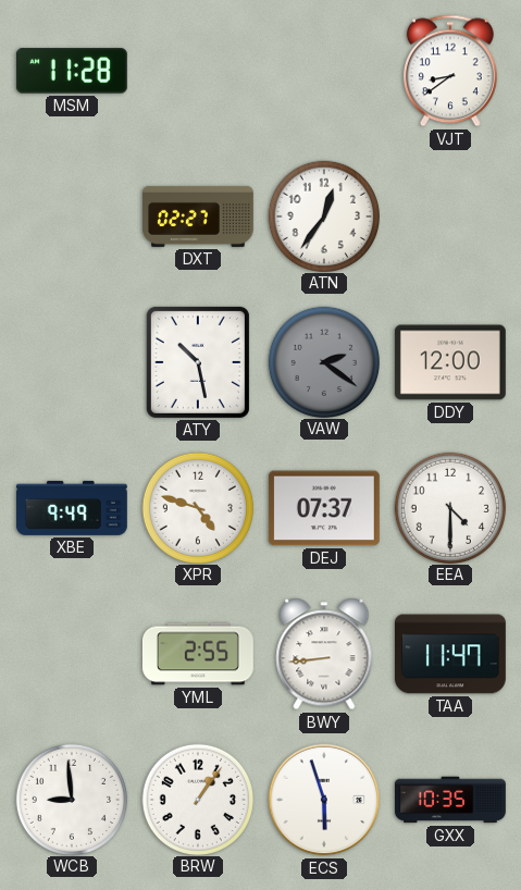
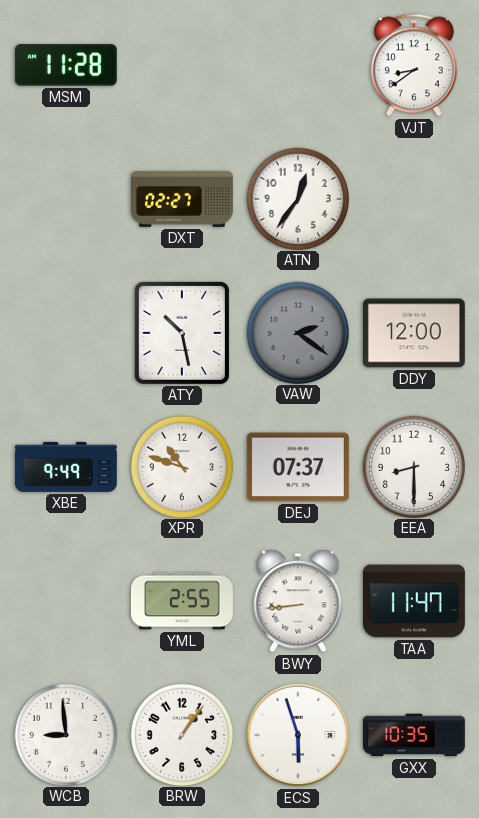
XPR: 4:48 -> 10:48 (181, 466)
EEA: 4:30 -> 8:30 (413, 466)
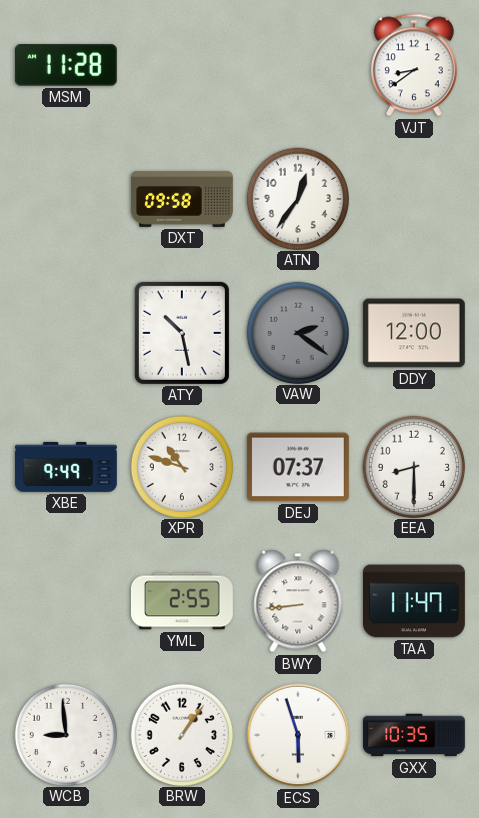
DXT: 02:27 -> 09:58 (182, 199)
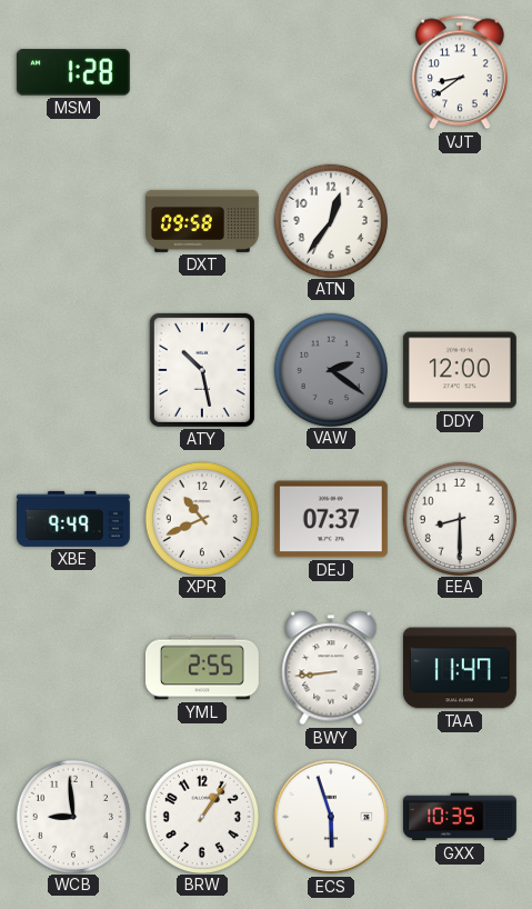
MSM: 11:28 -> 1:28 (73, 72)
XPR: 10:48 -> 10:41 (201, 518)
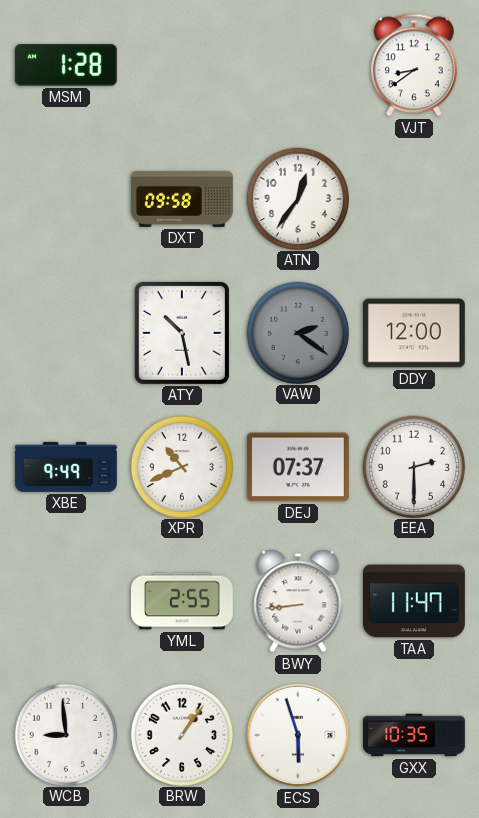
EEA: 8:30 -> 2:30 (413, 466)
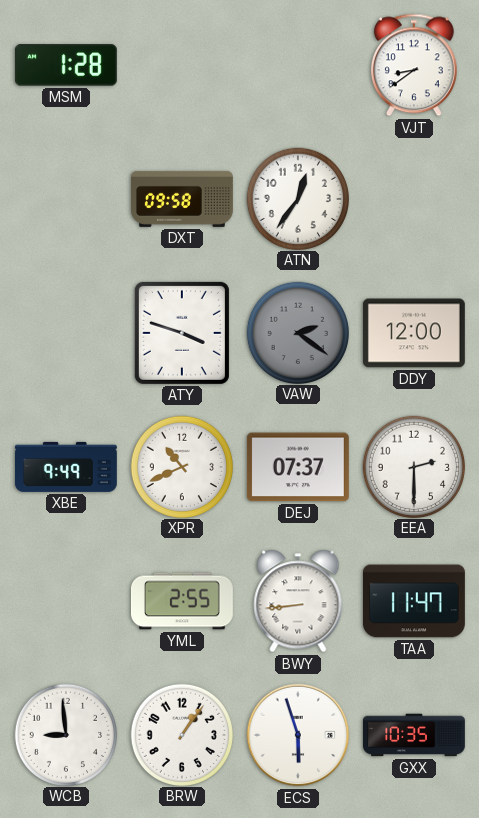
ATY: 10:28 -> 3:48 (182, 333)
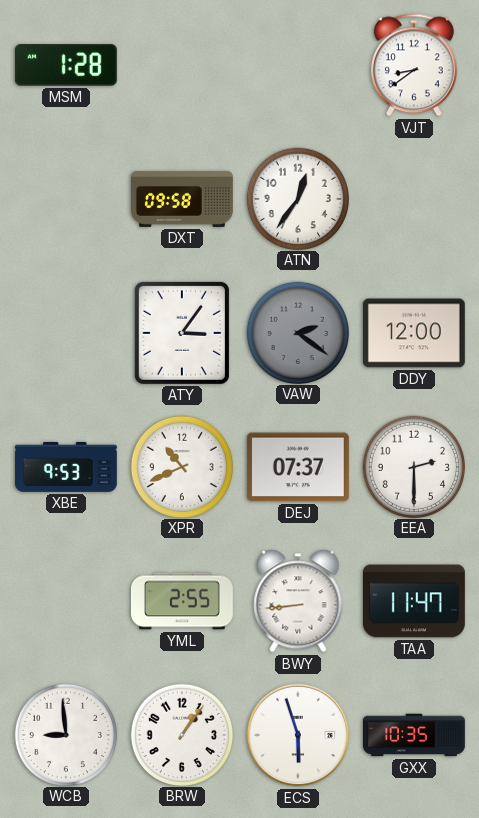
ATY: 3:48 -> 3:06 (182, 333)
XBE: 9:49 -> 9:53 (66, 467)
